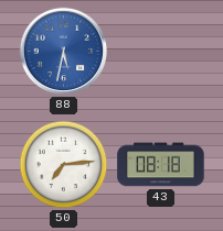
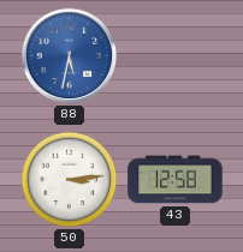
50: 7:14 -> 3:14 (70, 180)
43: 08:18 -> 12:58 (176, 180)
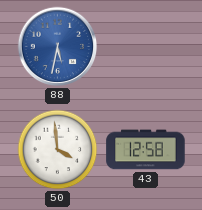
50: 3:14 -> 3:59 (58, 150)
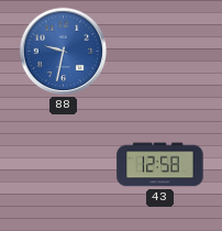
88: 5:32 -> 9:32 (64, 52)
50: 3:59 -> none (58, 150)
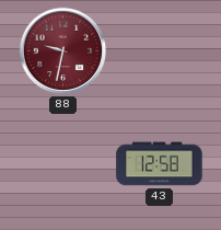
88 dial: blue -> burgundy (63, 51)
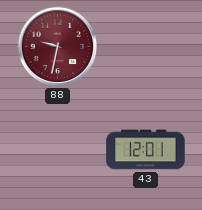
43: 12:58 -> 12:01 (146, 150)
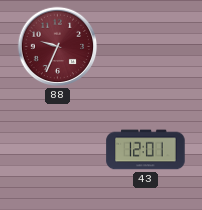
88: 9:32 -> 9:34 (58, 47)
